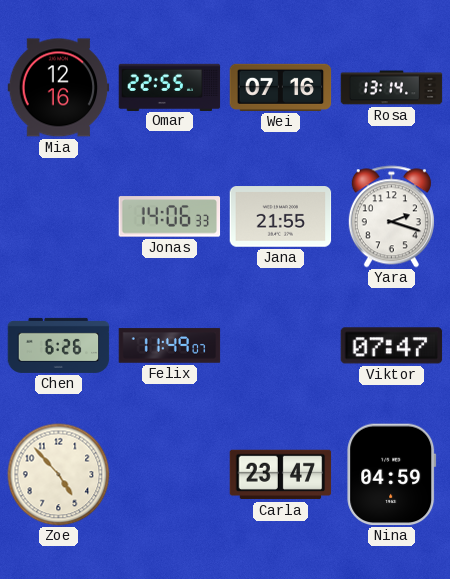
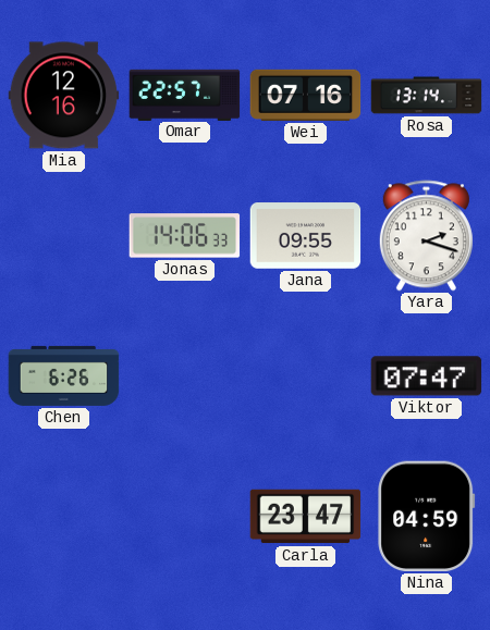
Omar: 22:55 -> 22:57 (185, 95)
Jana: 21:55 -> 09:55 (306, 236)
Felix: 11:49 -> none (170, 346)
Zoe: 4:53 -> none (59, 475)
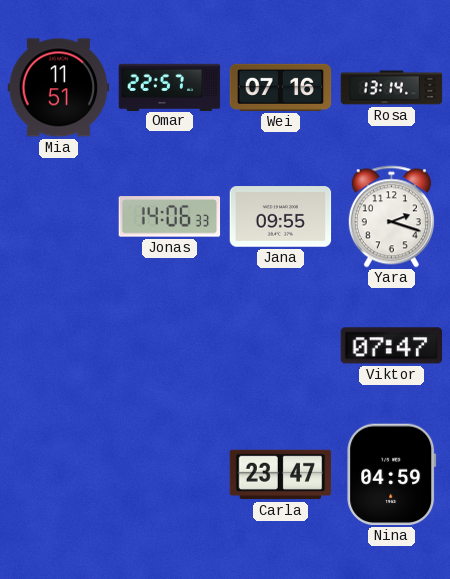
Mia: 12:16 -> 11:51 (59, 88)
Chen: 6:26 -> none (64, 375)
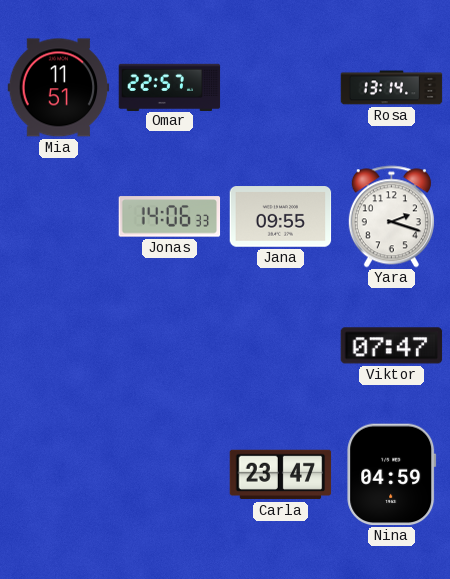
Wei: 07:16 -> none (281, 87)
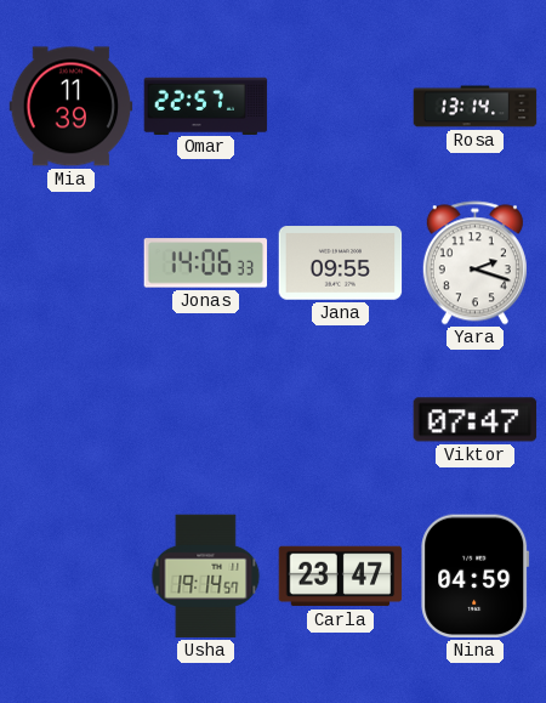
Mia: 11:51 -> 11:39 (72, 107)
Usha: none -> 19:14 (206, 577)
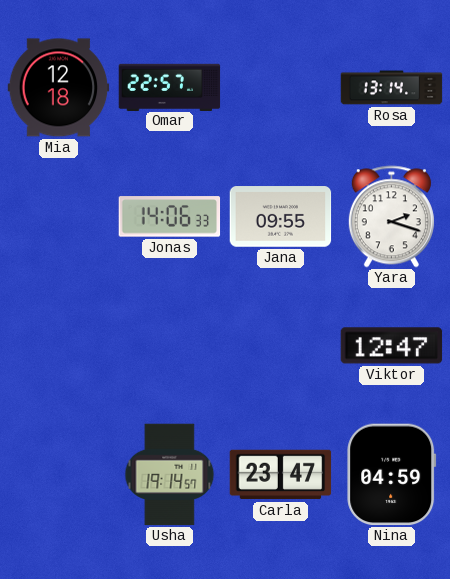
Mia: 11:39 -> 12:18 (59, 88)
Viktor: 07:47 -> 12:47 (392, 346)
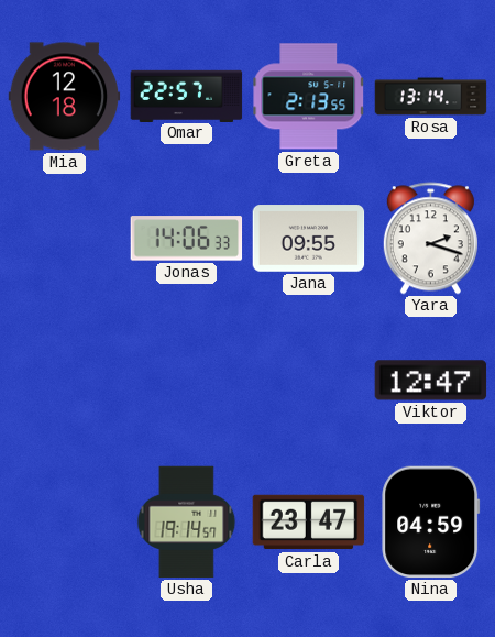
Greta: none -> 2:13 (309, 97)
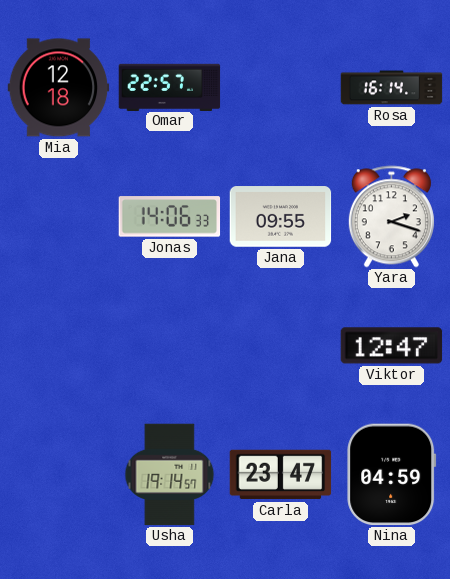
Greta: 2:13 -> none (309, 97)
Rosa: 13:14 -> 16:14 (392, 88)
